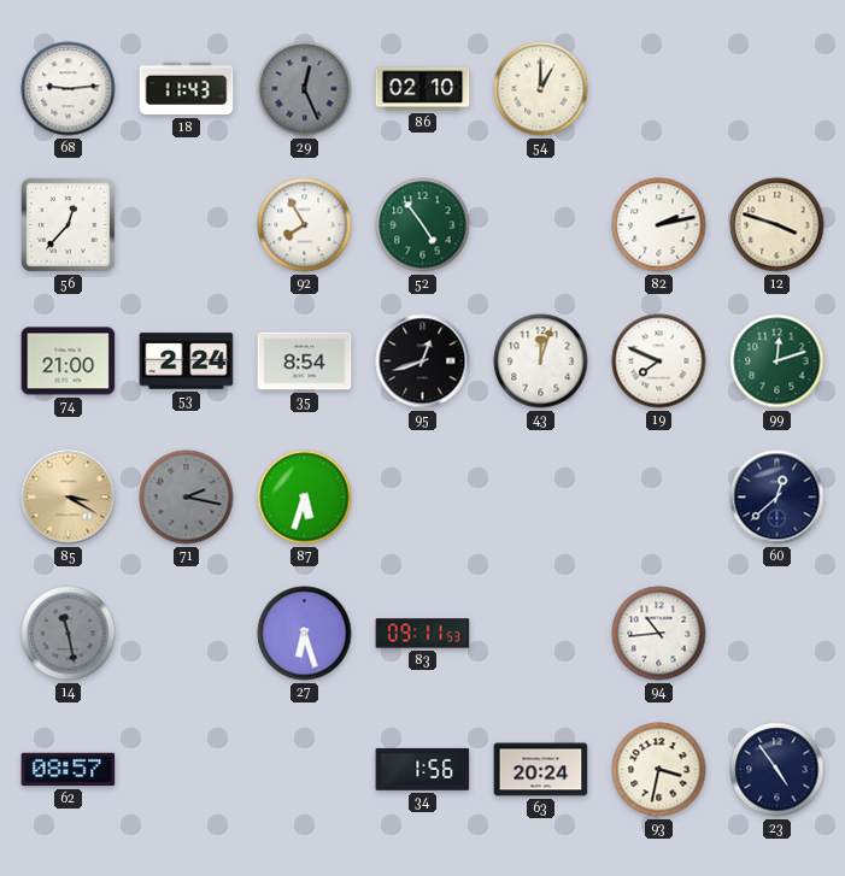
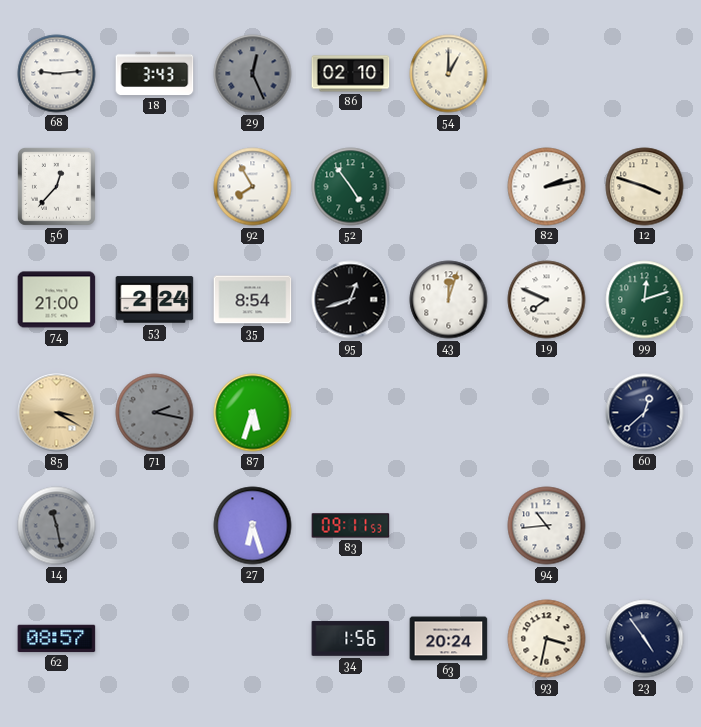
18: 11:43 -> 3:43 (155, 74)
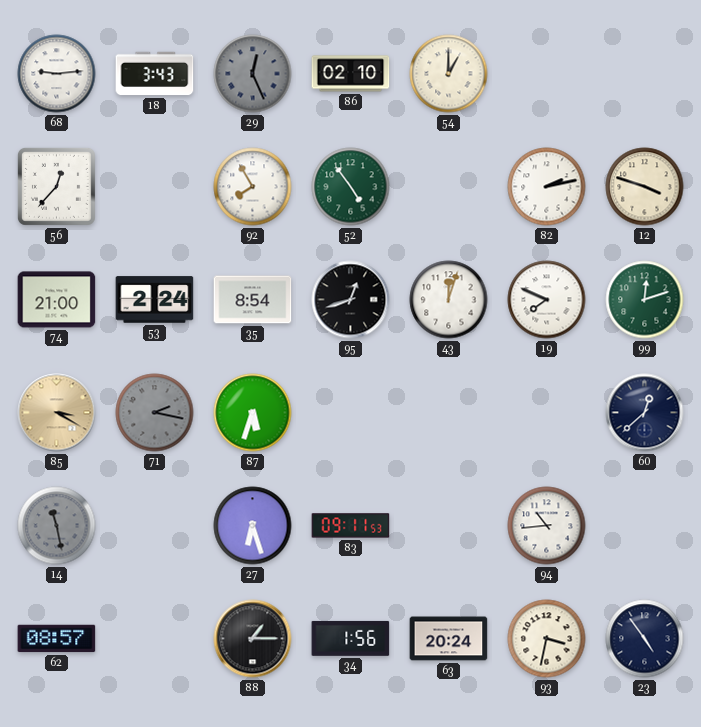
88: none -> 1:15 (253, 639)
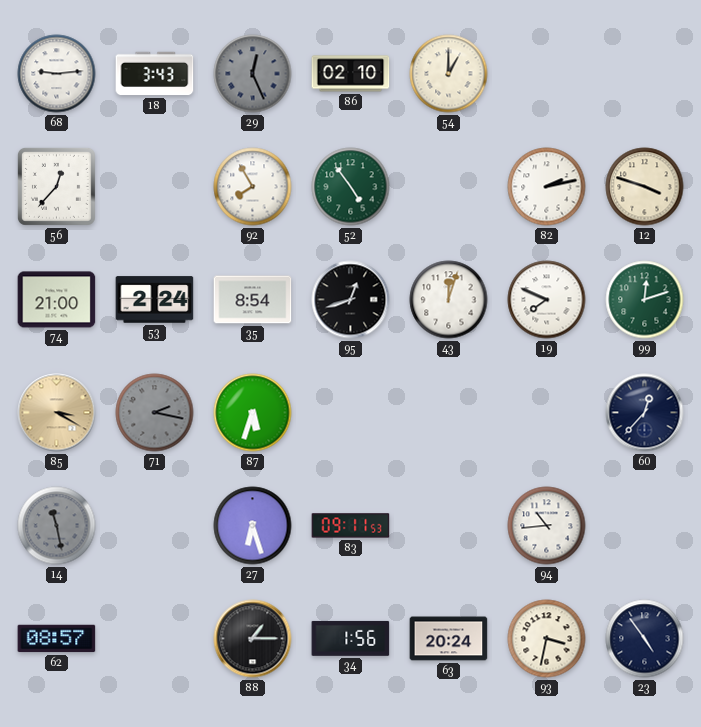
60: 12:38 -> 12:37 (645, 413)
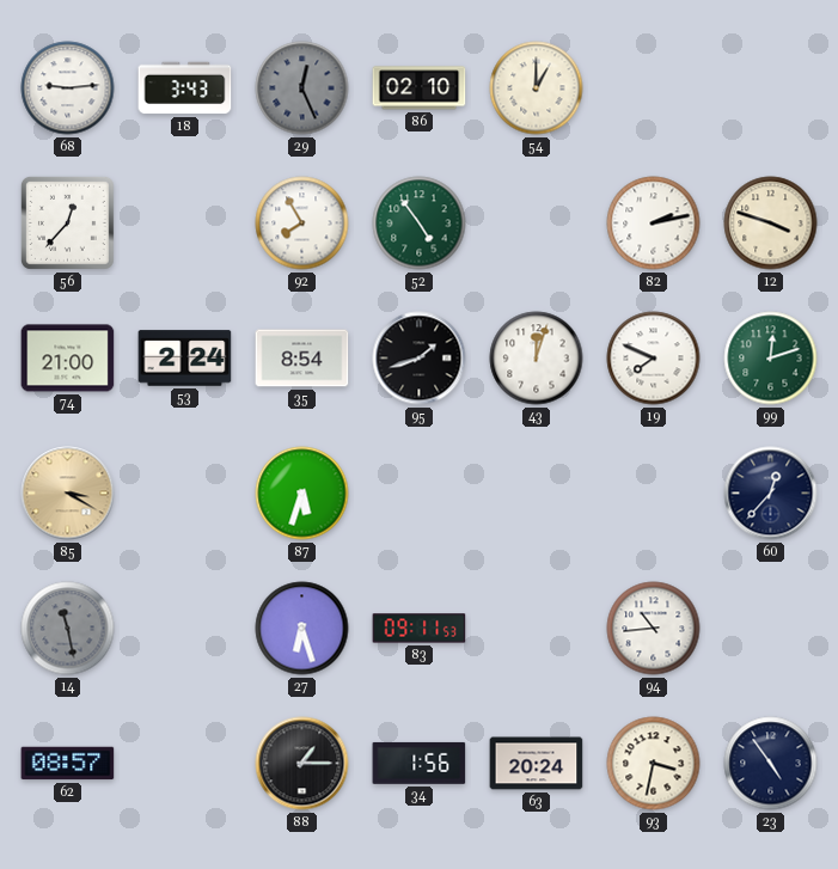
95: 12:42 -> 1:42 (420, 359)
71: 2:17 -> none (155, 413)
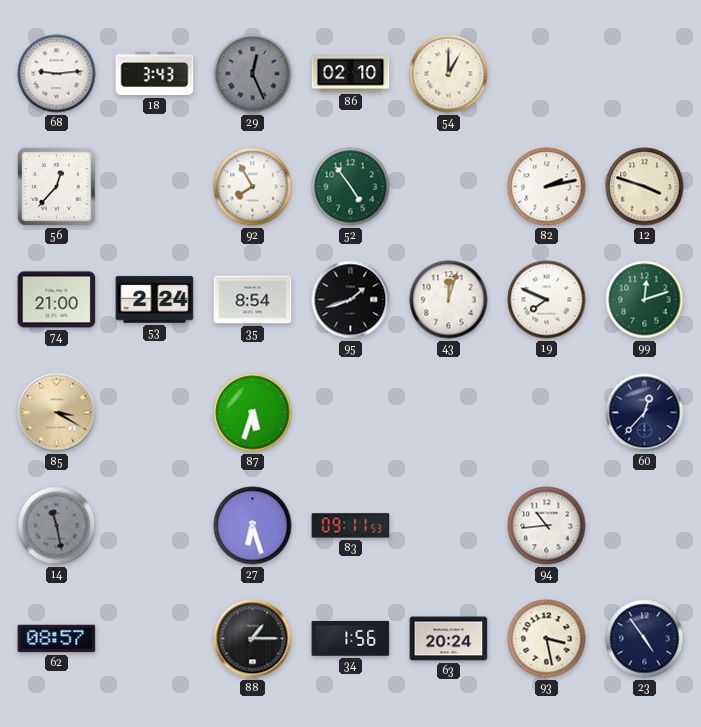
93: 3:32 -> 3:28 (547, 639)
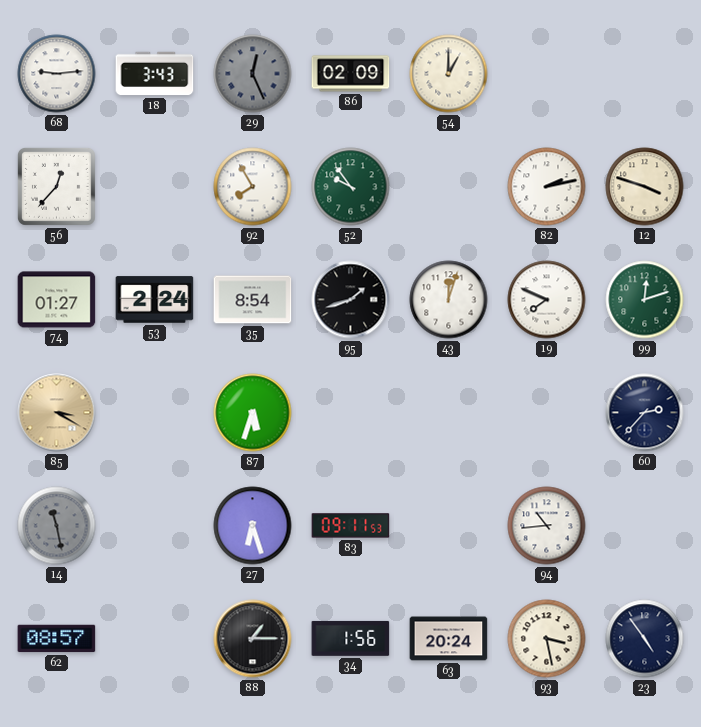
86: 02:10 -> 02:09 (351, 74)
52: 4:54 -> 9:54 (351, 187)
74: 21:00 -> 01:27 (57, 300)
60: 12:37 -> 2:37 (645, 413)
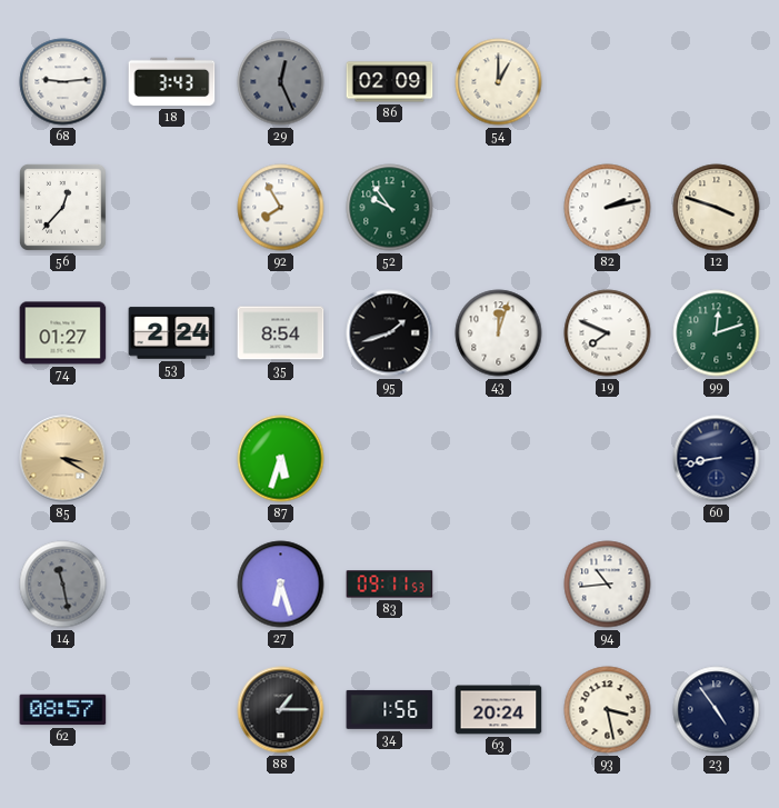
60: 2:37 -> 8:43 (717, 459)
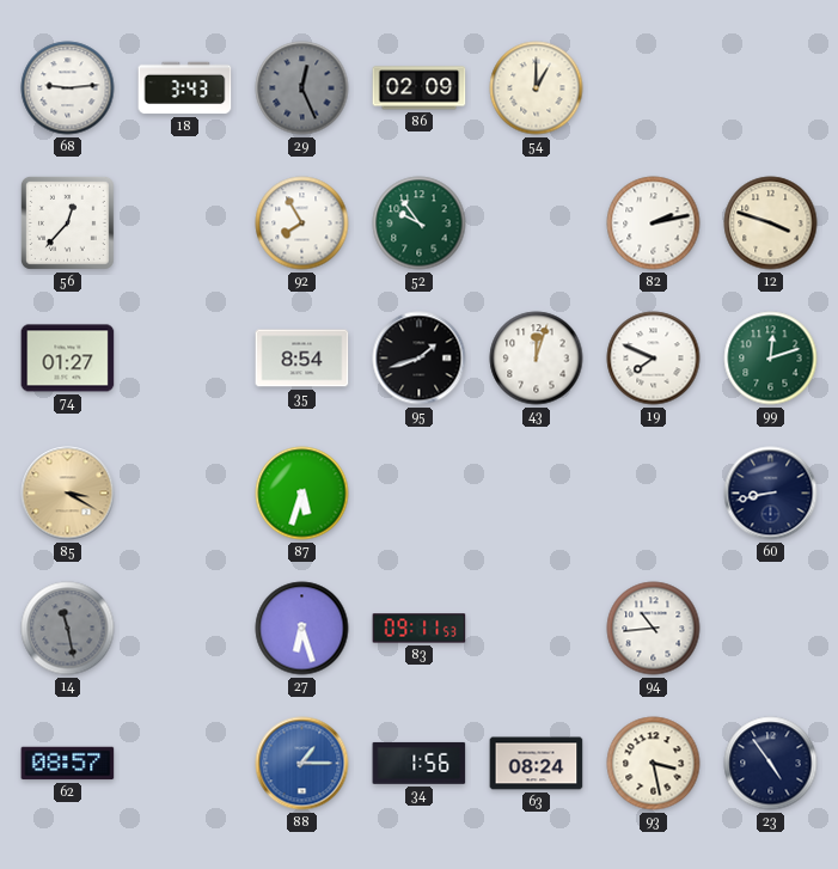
53: 2:24 -> none (172, 333)
88 dial: black -> blue (302, 764)
63: 20:24 -> 08:24 (537, 764)
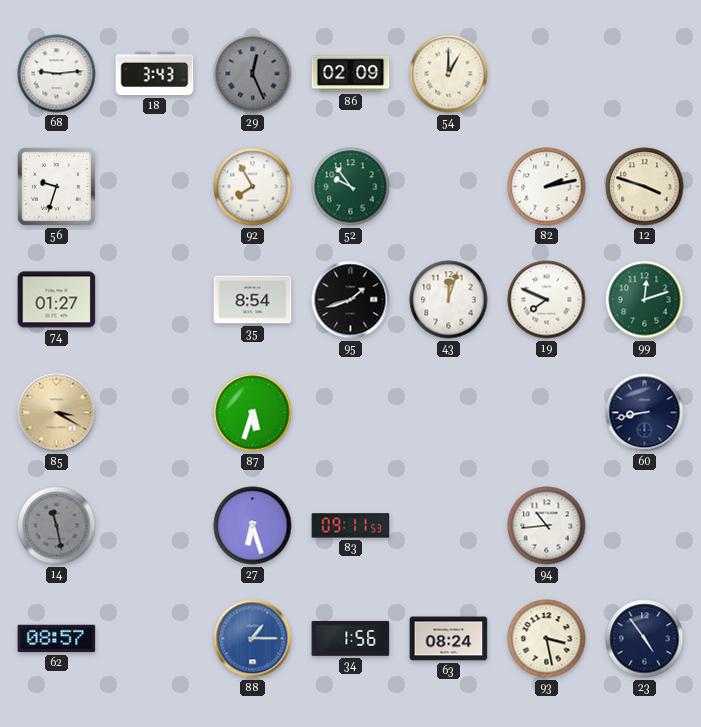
56: 12:37 -> 9:33 (56, 186)
